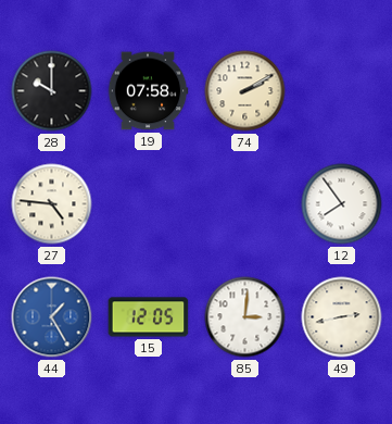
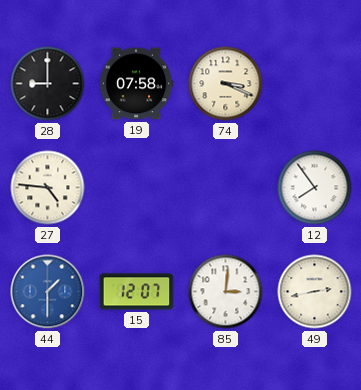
28: 10:00 -> 9:00 (48, 84)
74: 2:10 -> 3:19 (226, 84)
44: 1:25 -> 1:30 (48, 292)
15: 12:05 -> 12:07 (137, 292)
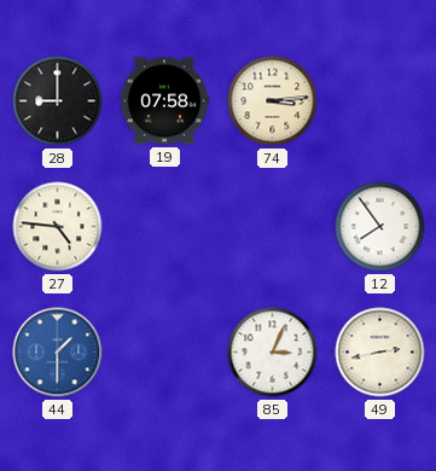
74: 3:19 -> 3:14 (273, 101)
15: 12:07 -> none (137, 292)
85: 3:01 -> 3:04 (273, 353)
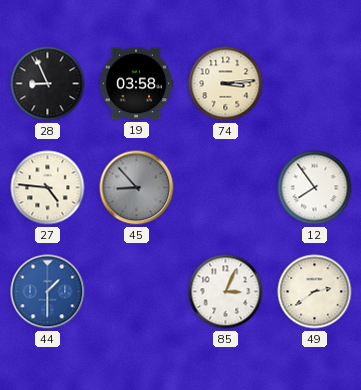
28: 9:00 -> 8:56 (48, 84)
19: 07:58 -> 03:58 (136, 84)
45: none -> 8:53 (137, 188)
49: 2:43 -> 2:39 (315, 292)
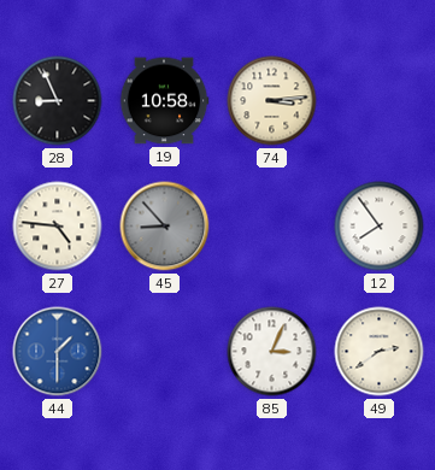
19: 03:58 -> 10:58 (164, 101)
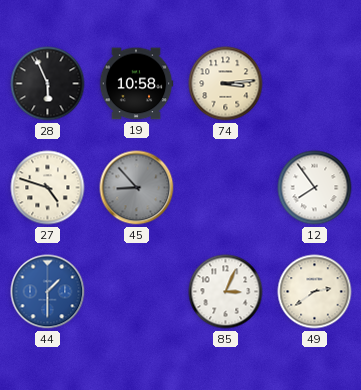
28: 8:56 -> 5:56 (48, 84)
27: 4:46 -> 4:48 (48, 188)
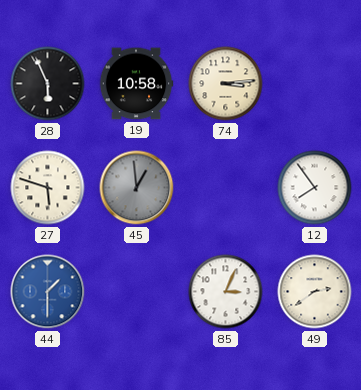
27: 4:48 -> 5:48 (48, 188)
45: 8:53 -> 12:59 (137, 188)
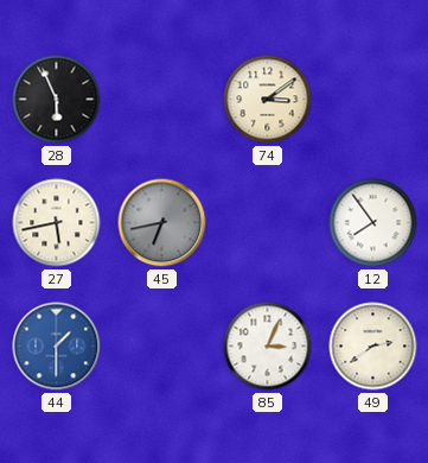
19: 10:58 -> none (136, 84)
74: 3:14 -> 3:09 (268, 100)
27: 5:48 -> 5:43 (57, 223)
45: 12:59 -> 6:43 (162, 223)
